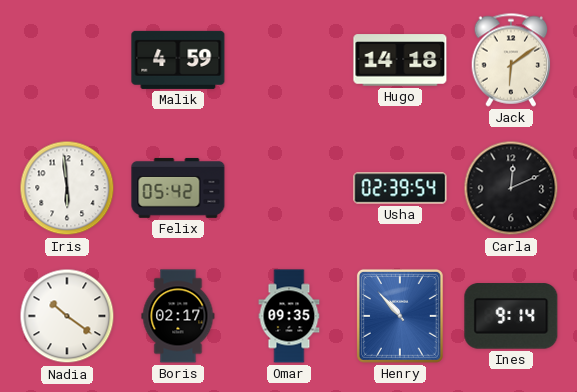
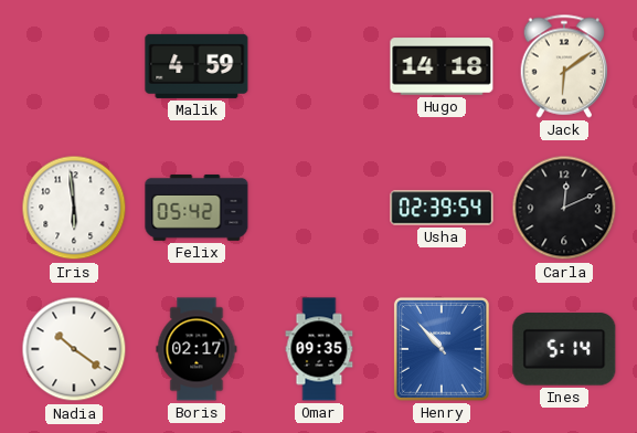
Ines: 9:14 -> 5:14 (564, 349)
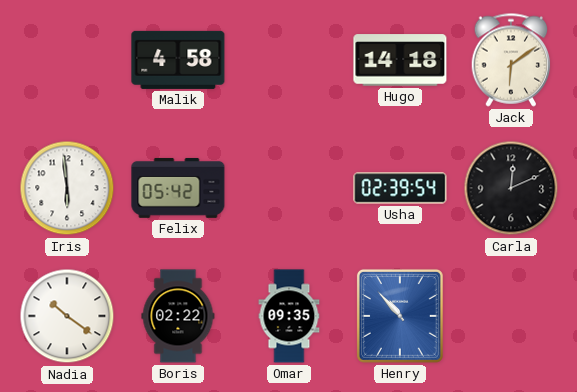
Malik: 4:59 -> 4:58 (178, 60)
Boris: 02:17 -> 02:22 (178, 316)
Ines: 5:14 -> none (564, 349)
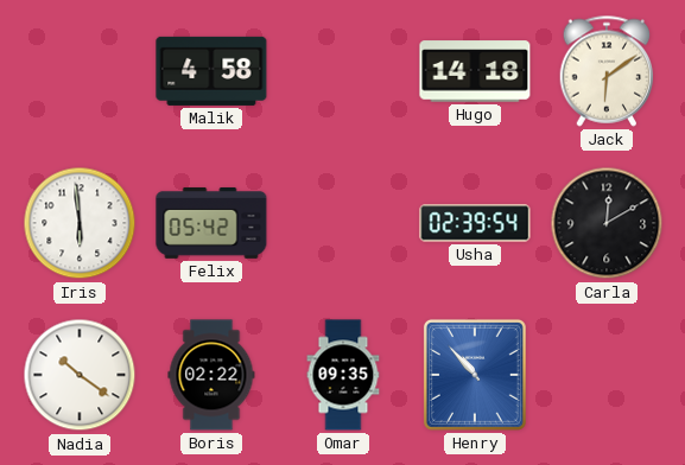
Carla: 12:11 -> 12:10 (607, 223)
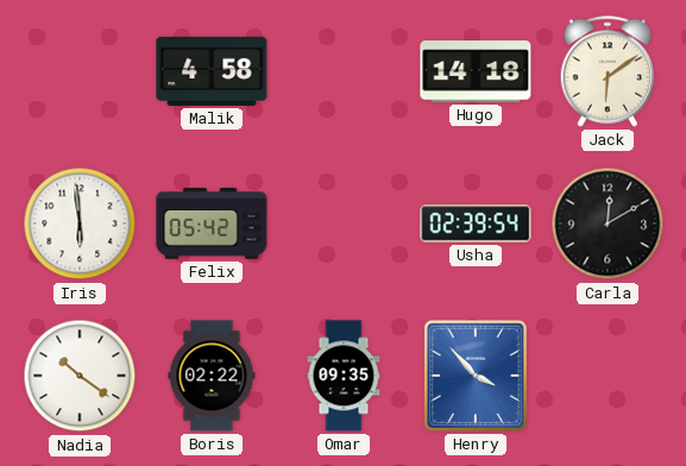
Henry: 10:53 -> 3:53 (476, 376)
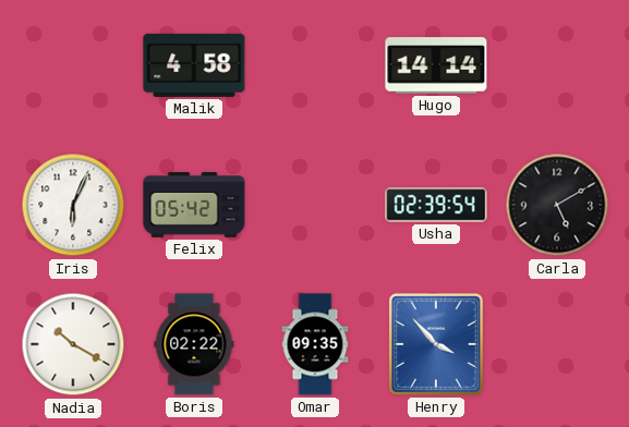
Hugo: 14:18 -> 14:14 (436, 65)
Jack: 6:09 -> none (608, 71)
Iris: 5:59 -> 6:04 (73, 205)
Carla: 12:10 -> 5:10 (557, 205)
Nadia: 10:21 -> 10:20 (73, 344)
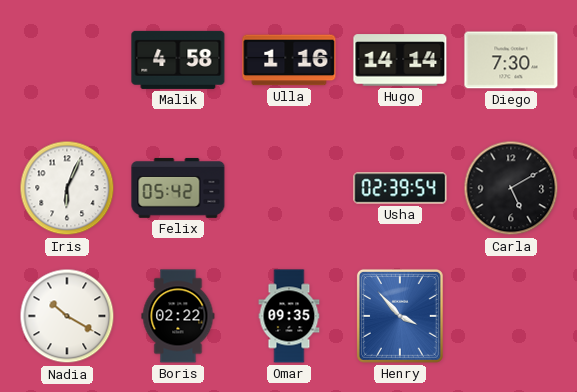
Ulla: none -> 1:16 (289, 60)
Diego: none -> 7:30 (511, 60)
